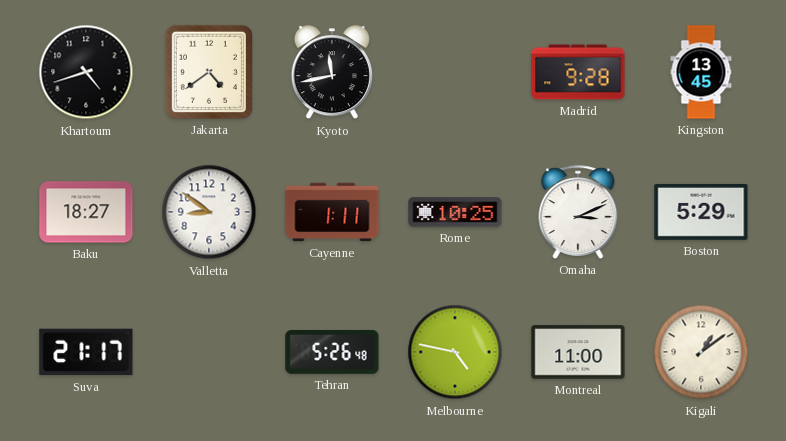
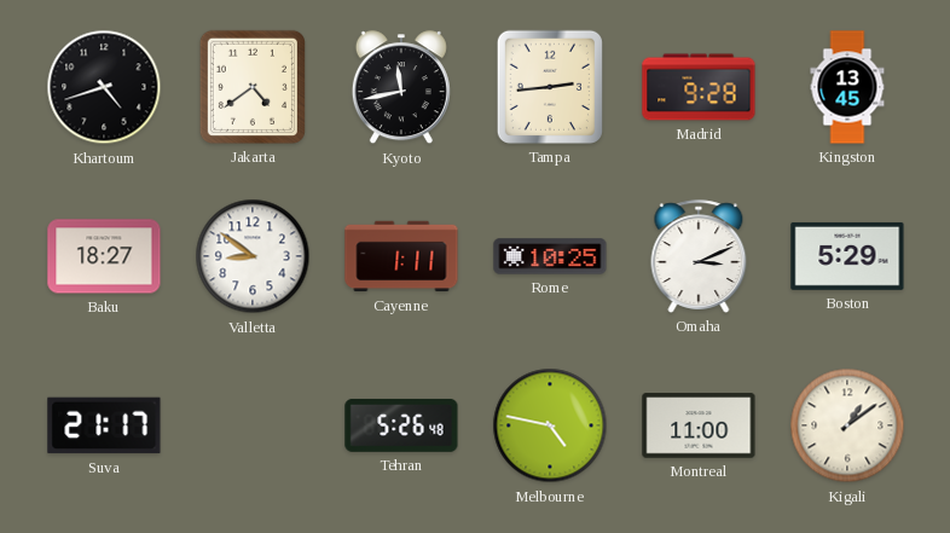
Tampa: none -> 2:44 (550, 87)
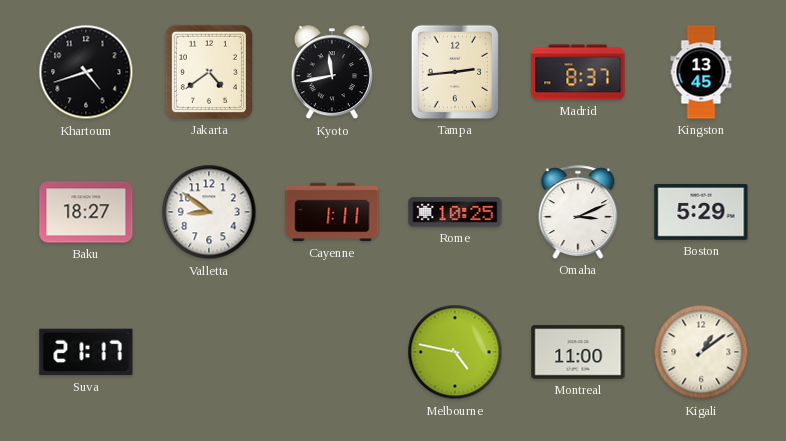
Madrid: 9:28 -> 8:37 (578, 72)
Tehran: 5:26 -> none (401, 425)
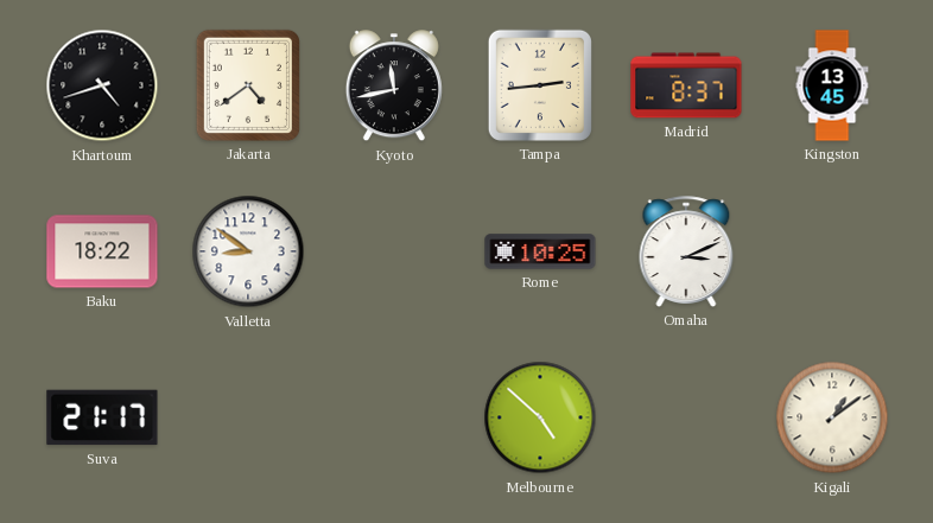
Baku: 18:27 -> 18:22 (102, 251)
Cayenne: 1:11 -> none (332, 212)
Boston: 5:29 -> none (701, 212)
Melbourne: 4:47 -> 4:52 (540, 417)
Montreal: 11:00 -> none (578, 352)
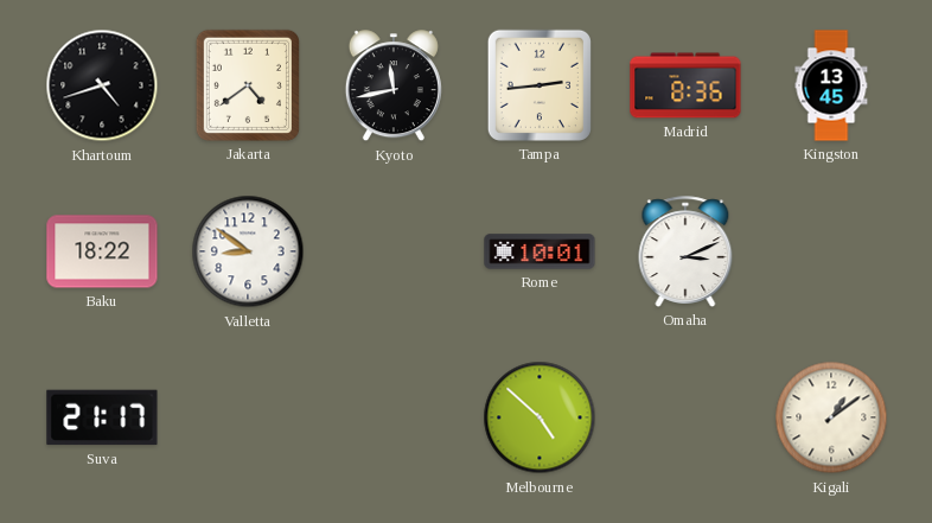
Madrid: 8:37 -> 8:36 (685, 85)
Rome: 10:25 -> 10:01 (540, 251)
